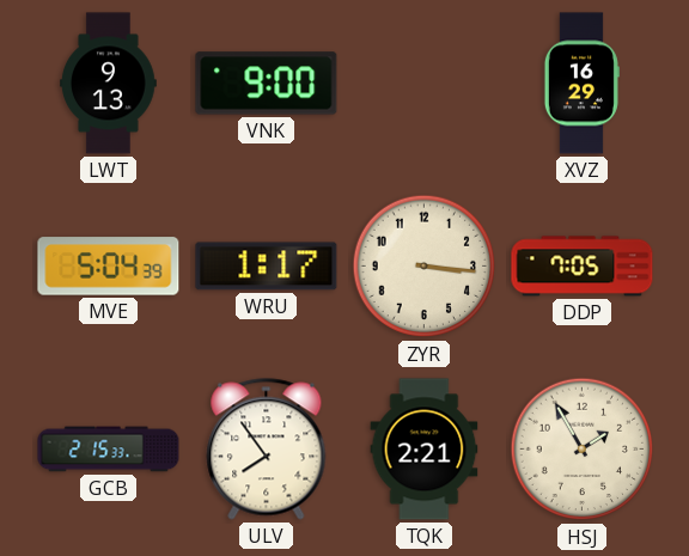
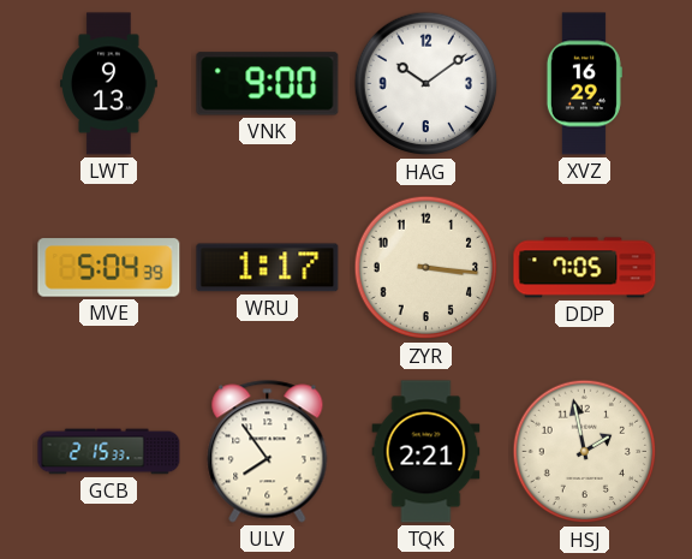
HAG: none -> 10:09 (426, 84)
HSJ: 1:55 -> 1:58 (585, 452)
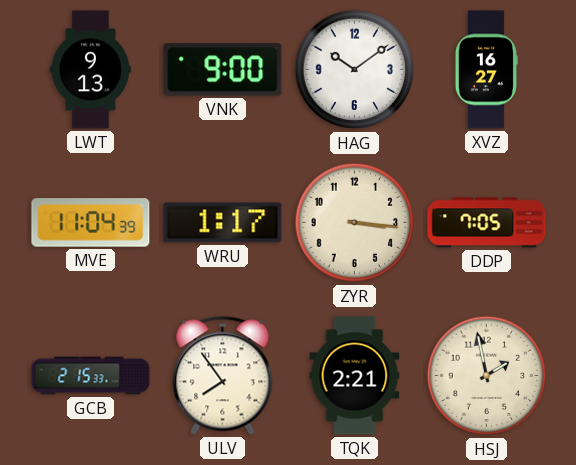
XVZ: 16:29 -> 16:27 (486, 70)
MVE: 5:04 -> 11:04 (91, 223)
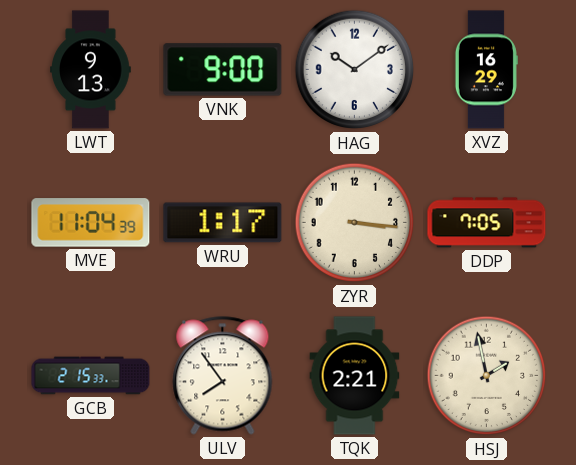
XVZ: 16:27 -> 16:29 (486, 70)
